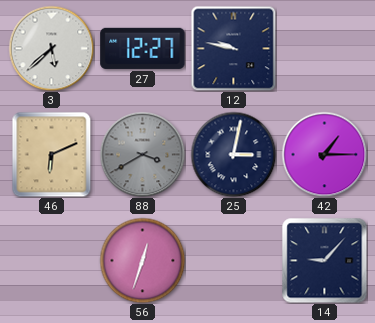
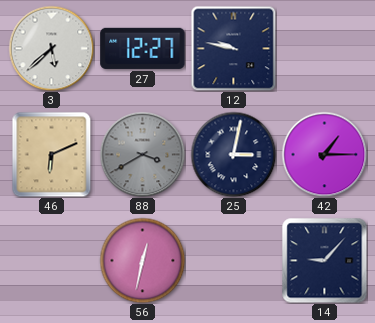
56: 12:33 -> 12:32 (142, 260)
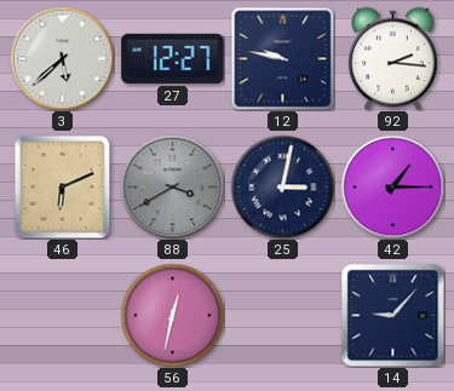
92: none -> 2:16 (393, 58)
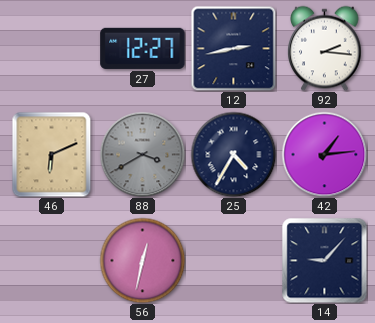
3: 5:38 -> none (62, 58)
12: 9:47 -> 2:43 (233, 48)
25: 3:02 -> 4:35 (233, 154)
42: 1:15 -> 1:14 (324, 154)
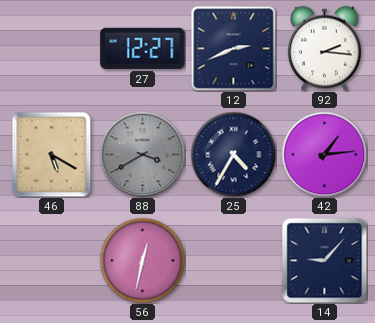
12: 2:43 -> 2:41 (233, 48)
46: 6:11 -> 5:20 (52, 154)
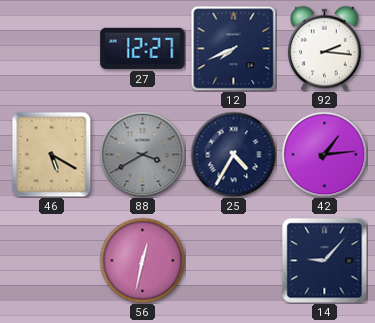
12: 2:41 -> 7:41 (233, 48)
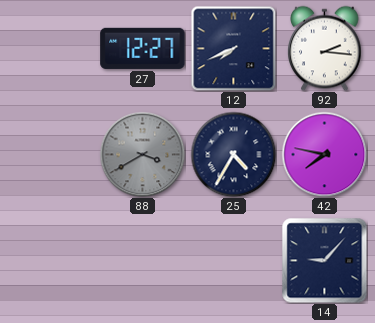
46: 5:20 -> none (52, 154)
42: 1:14 -> 7:47 (324, 154)
56: 12:32 -> none (142, 260)
